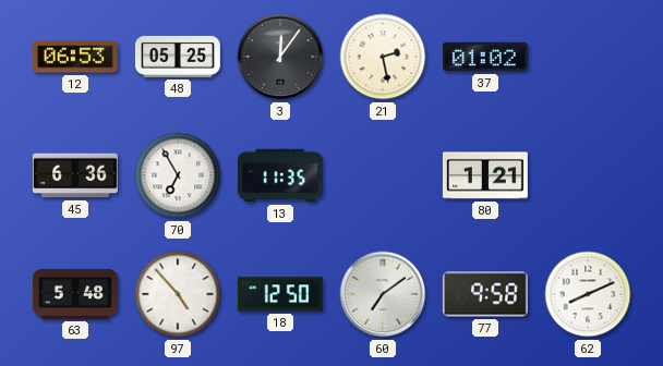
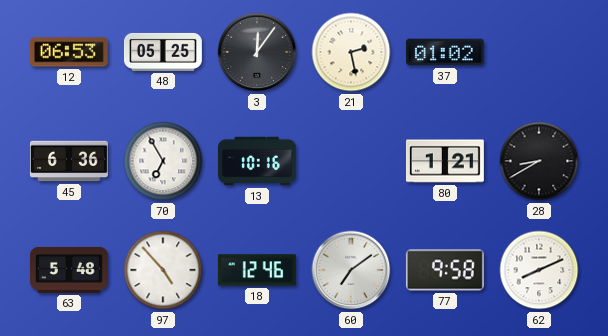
13: 11:35 -> 10:16 (257, 161)
28: none -> 8:40 (539, 161)
18: 12:50 -> 12:46 (257, 270)
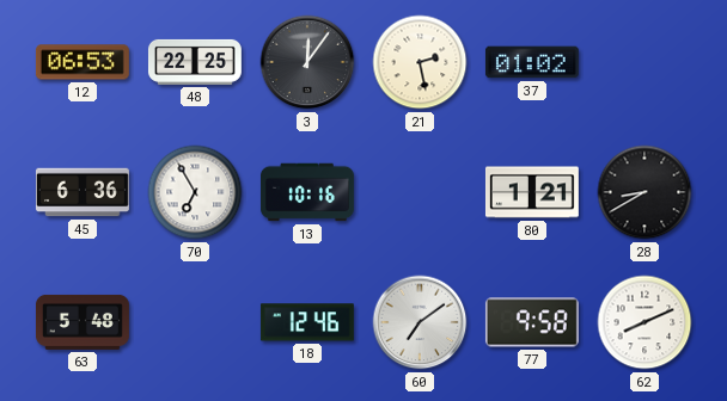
48: 05:25 -> 22:25 (195, 62)
97: 4:53 -> none (163, 270)
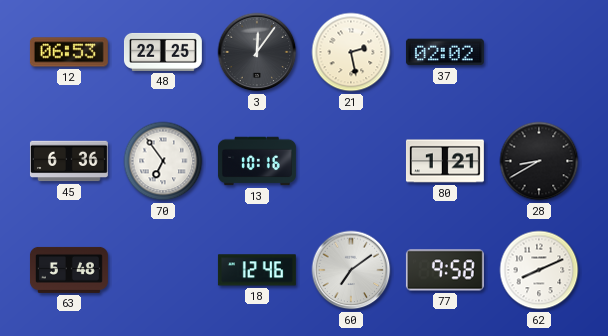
37: 01:02 -> 02:02 (445, 52)
70: 6:55 -> 6:54 (163, 161)
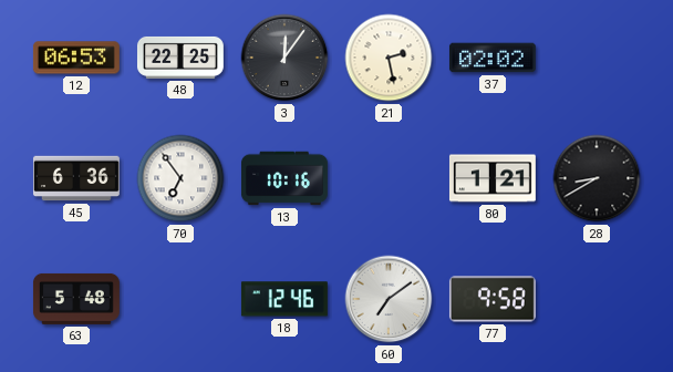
62: 8:11 -> none (539, 270)
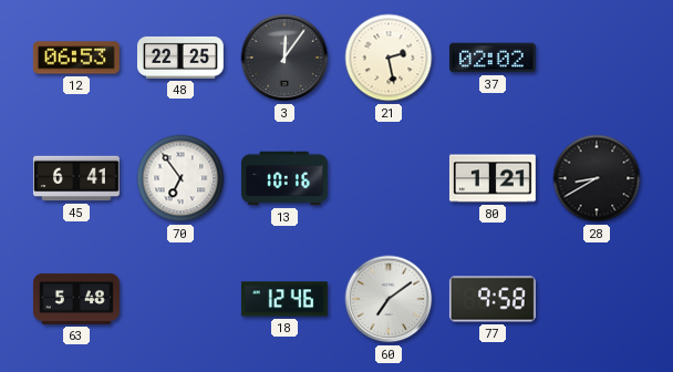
45: 6:36 -> 6:41 (76, 178)
